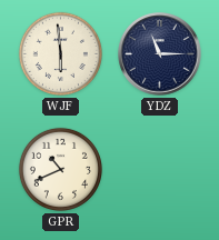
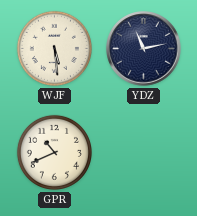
WJF: 5:59 -> 5:29 (54, 48)
YDZ: 11:15 -> 11:13 (144, 49)
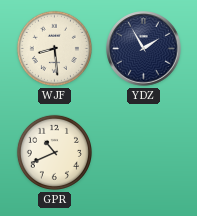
WJF: 5:29 -> 8:29 (54, 48)
YDZ: 11:13 -> 1:55 (144, 49)
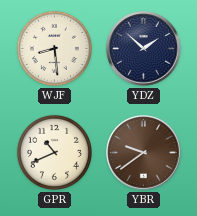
YDZ: 1:55 -> 1:52 (144, 49)
YBR: none -> 9:39 (144, 153)
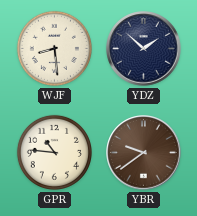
GPR: 10:41 -> 10:46 (54, 152)
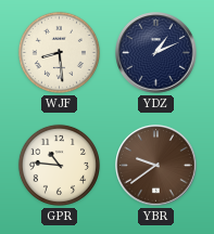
YDZ: 1:52 -> 1:11 (156, 53)
